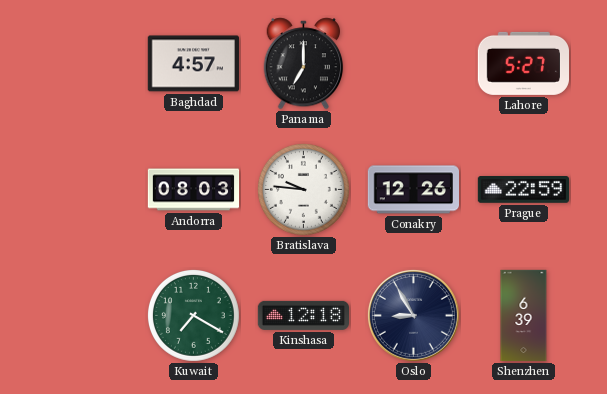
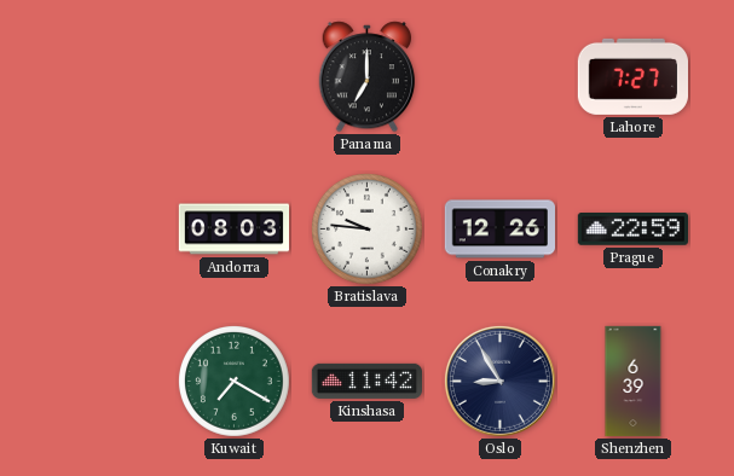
Baghdad: 4:57 -> none (193, 64)
Lahore: 5:27 -> 7:27 (632, 76)
Kinshasa: 12:18 -> 11:42 (366, 381)
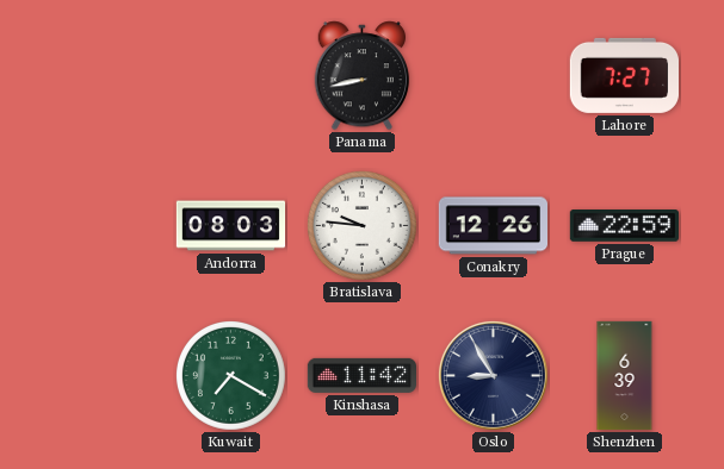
Panama: 7:00 -> 8:43 (363, 76)
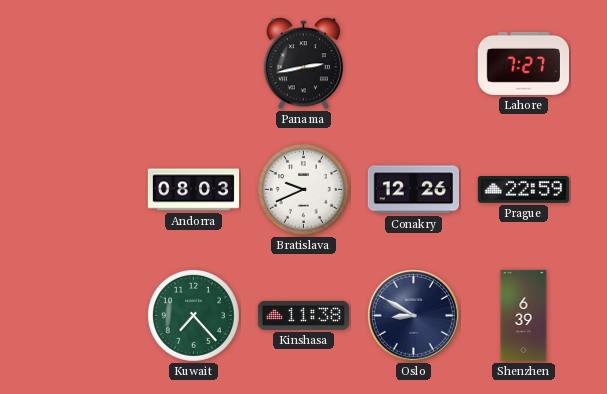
Panama: 8:43 -> 2:43 (304, 64)
Bratislava: 9:46 -> 9:41 (303, 189)
Kuwait: 7:20 -> 7:23 (193, 315)
Kinshasa: 11:42 -> 11:38 (303, 315)
Oslo: 8:55 -> 8:50 (413, 315)
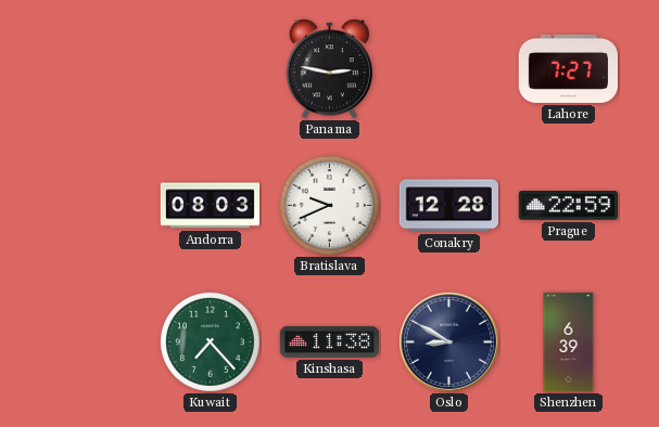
Panama: 2:43 -> 2:47 (330, 69)
Conakry: 12:26 -> 12:28 (448, 206)
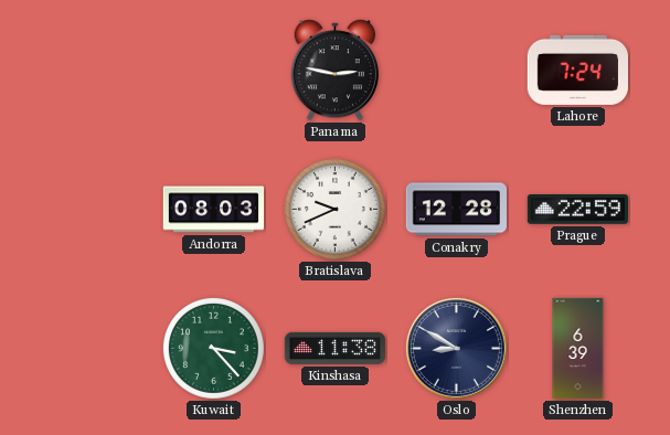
Lahore: 7:27 -> 7:24 (577, 70)
Kuwait: 7:23 -> 3:23 (213, 348)
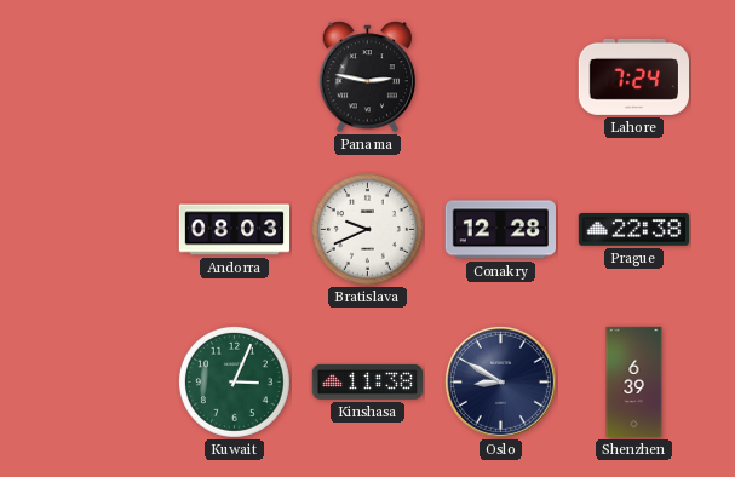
Prague: 22:59 -> 22:38 (633, 230)
Kuwait: 3:23 -> 3:04 (234, 381)
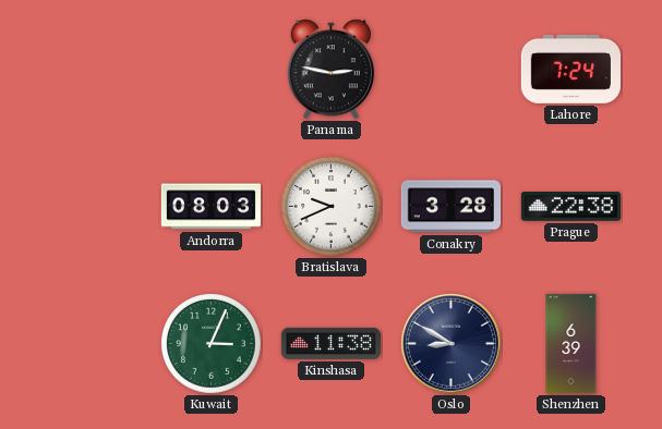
Conakry: 12:28 -> 3:28 (450, 207)
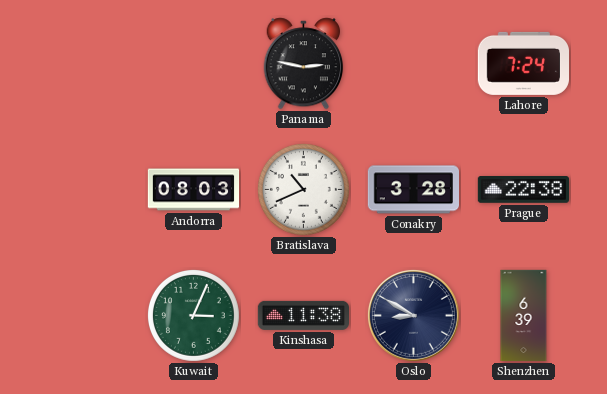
Bratislava: 9:41 -> 10:41 (303, 189)
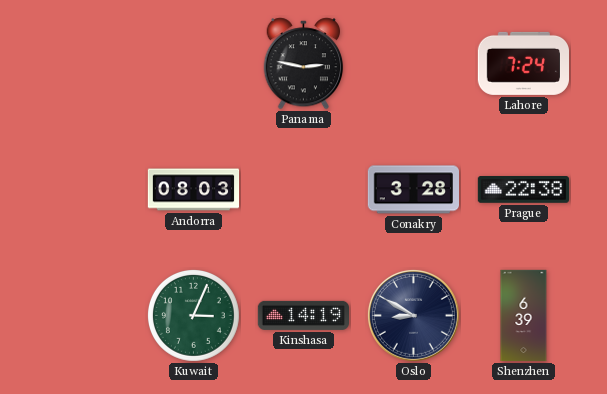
Bratislava: 10:41 -> none (303, 189)
Kinshasa: 11:38 -> 14:19 (303, 315)
